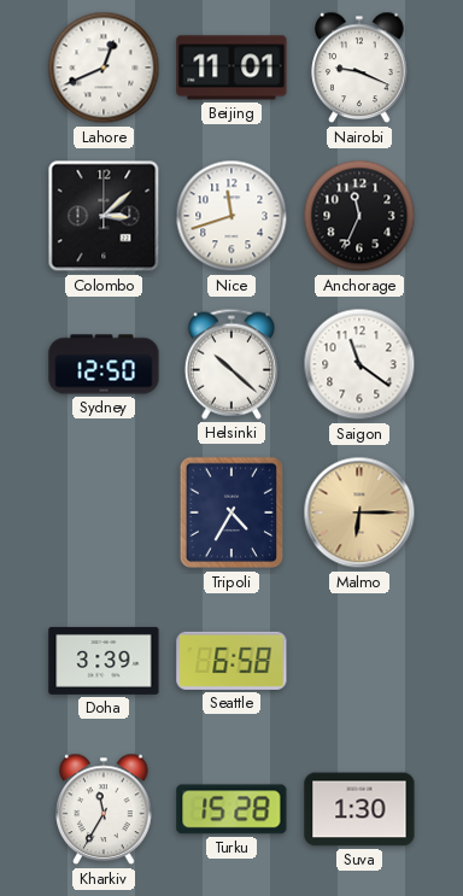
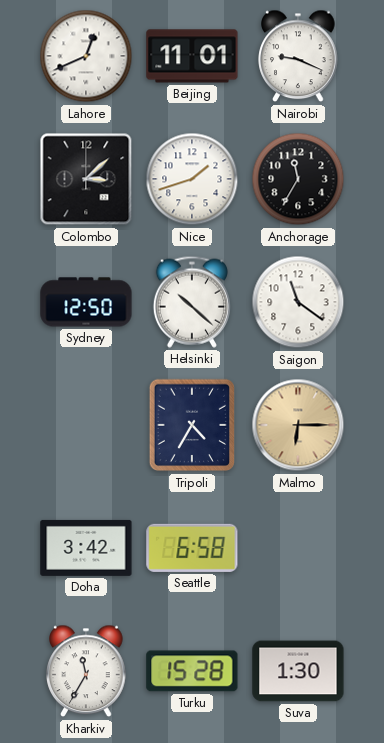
Nice: 11:42 -> 1:42 (192, 179)
Anchorage: 11:34 -> 11:35 (298, 179)
Doha: 3:39 -> 3:42 (86, 548)
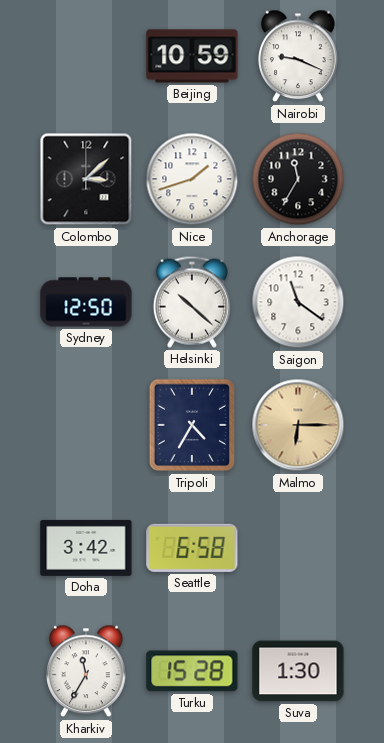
Lahore: 12:41 -> none (86, 56)
Beijing: 11:01 -> 10:59 (192, 56)
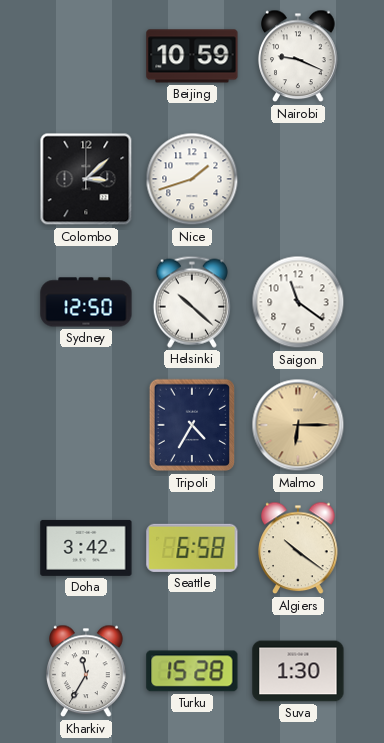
Anchorage: 11:35 -> none (298, 179)
Algiers: none -> 10:21 (298, 548)
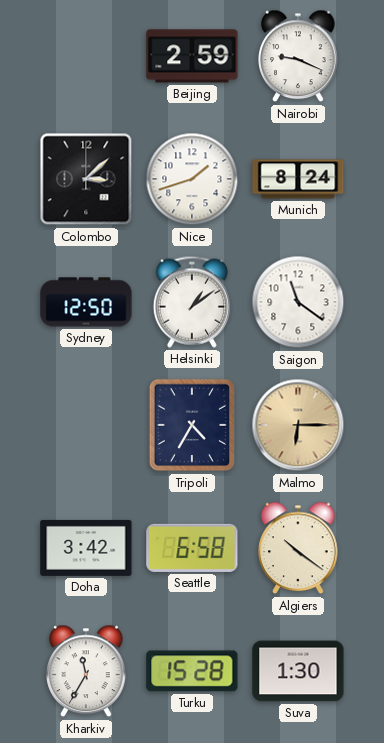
Beijing: 10:59 -> 2:59 (192, 56)
Munich: none -> 8:24 (298, 179)
Helsinki: 10:22 -> 1:09 (192, 302)
